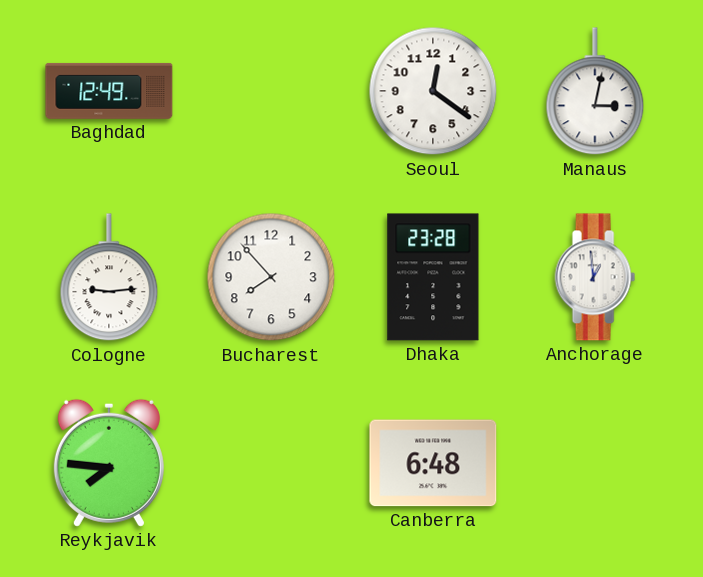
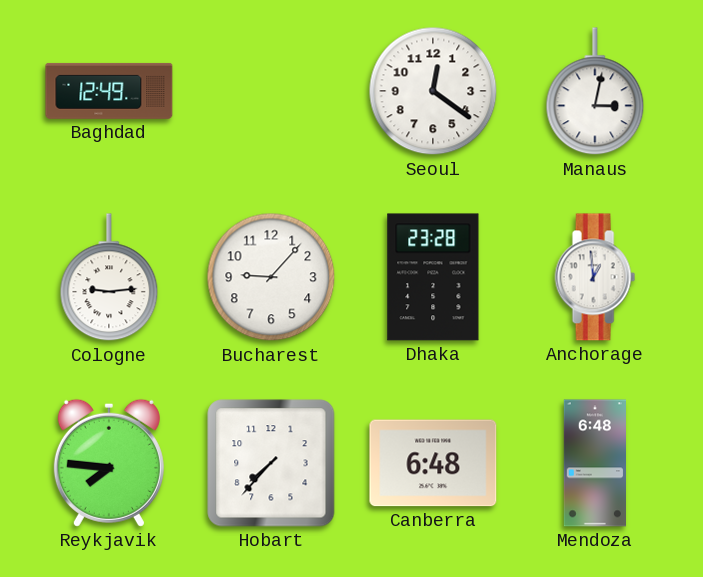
Bucharest: 7:53 -> 9:07 (271, 277)
Hobart: none -> 7:37 (271, 463)
Mendoza: none -> 6:48 (594, 463)
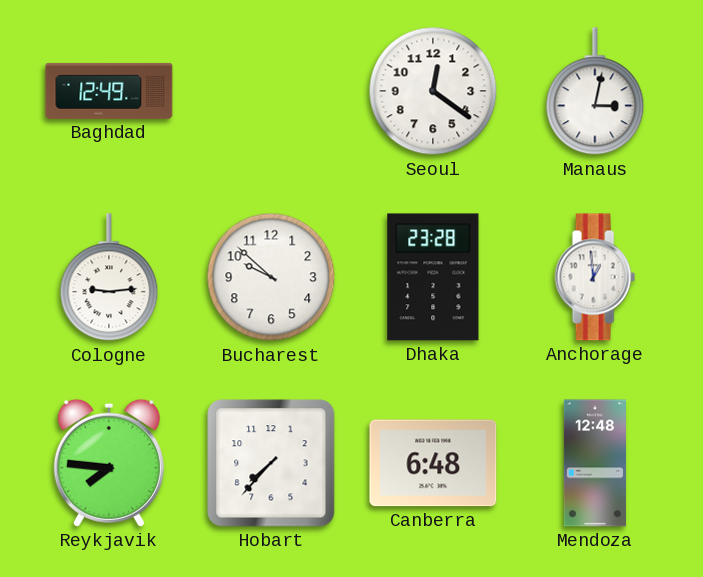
Bucharest: 9:07 -> 9:52 (271, 277)
Mendoza: 6:48 -> 12:48 (594, 463)
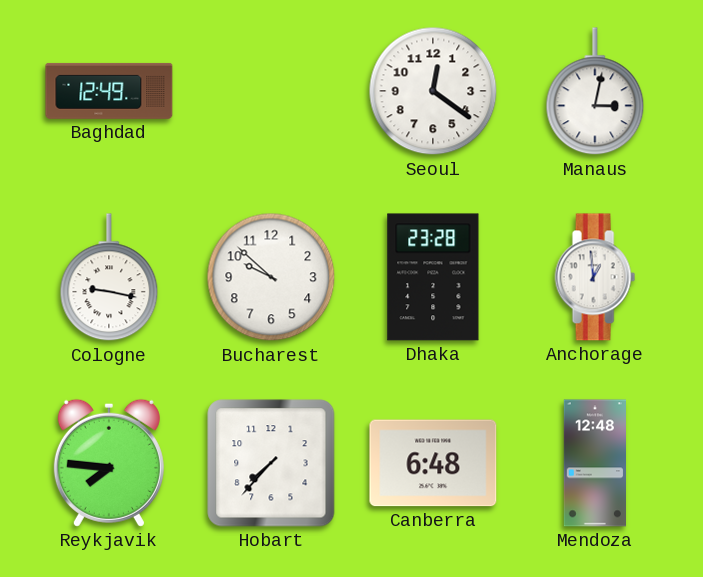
Cologne: 9:14 -> 9:17 (109, 278)
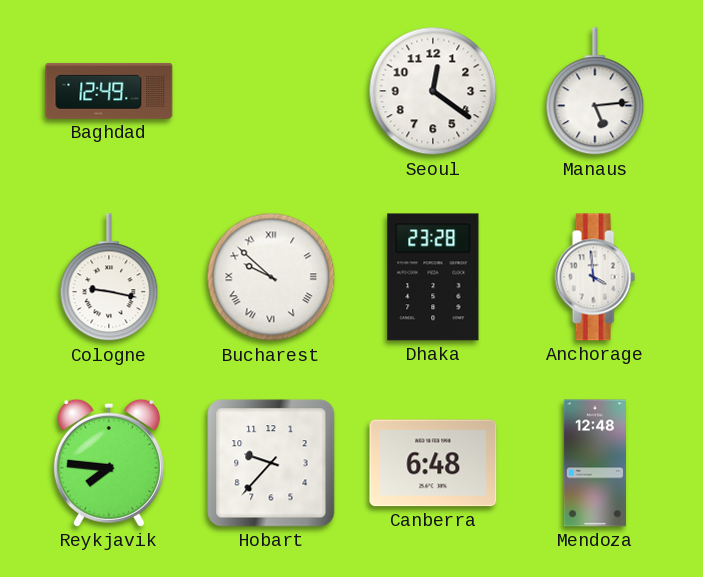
Manaus: 3:02 -> 5:14 (595, 92)
Bucharest numerals: Arabic -> Roman (271, 277)
Anchorage: 12:59 -> 3:59 (595, 277)
Hobart: 7:37 -> 9:37 (271, 463)
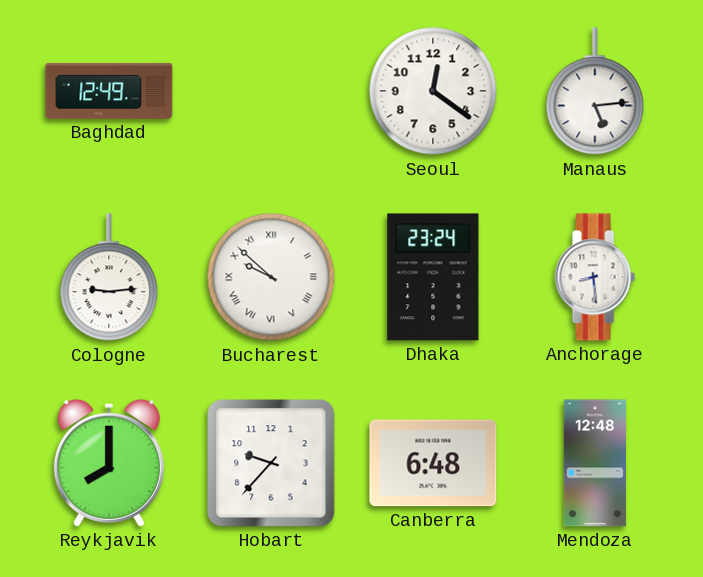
Cologne: 9:17 -> 9:14 (109, 278)
Dhaka: 23:28 -> 23:24 (433, 277)
Anchorage: 3:59 -> 8:29 (595, 277)
Reykjavik: 7:46 -> 8:00 (109, 463)
